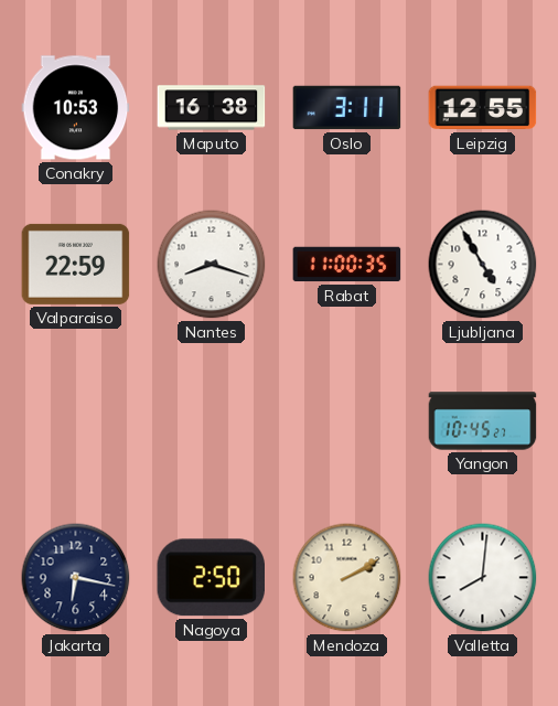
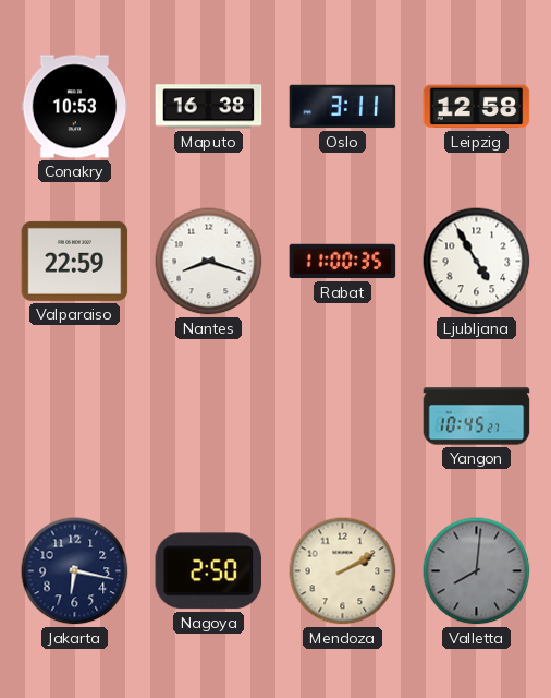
Leipzig: 12:55 -> 12:58 (477, 107)
Valletta dial: white -> grey (477, 571)
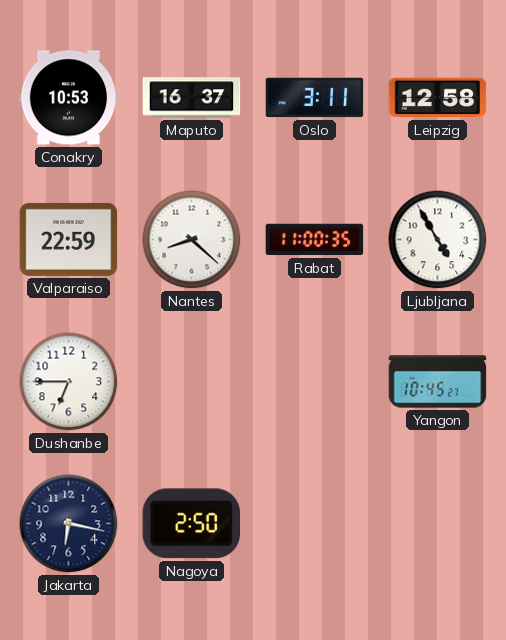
Maputo: 16:38 -> 16:37 (192, 98)
Nantes: 8:18 -> 8:22 (192, 240)
Dushanbe: none -> 6:45 (69, 382)
Mendoza: 2:10 -> none (343, 571)
Valletta: 8:01 -> none (477, 571)
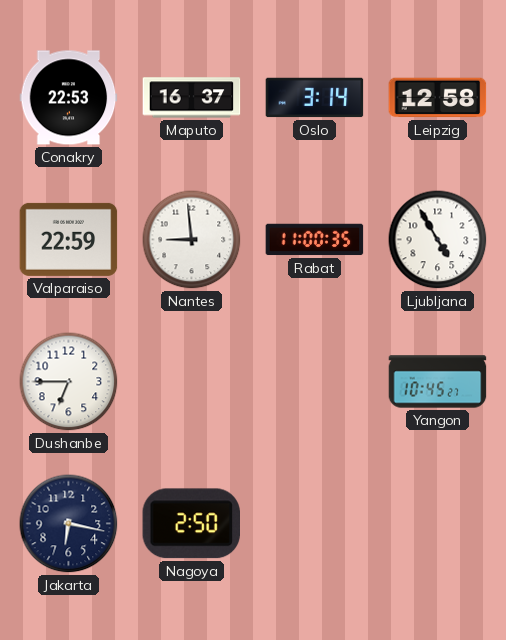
Conakry: 10:53 -> 22:53 (69, 98)
Oslo: 3:11 -> 3:14 (315, 98)
Nantes: 8:22 -> 8:59 (192, 240)
